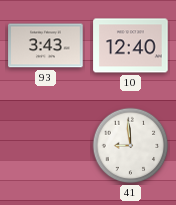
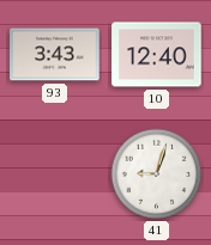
41: 8:59 -> 9:03 (157, 174)
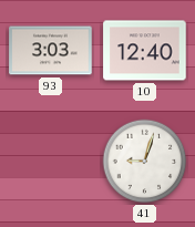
93: 3:43 -> 3:03 (51, 51)
